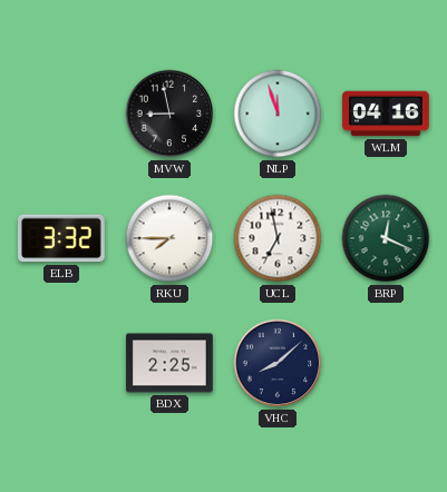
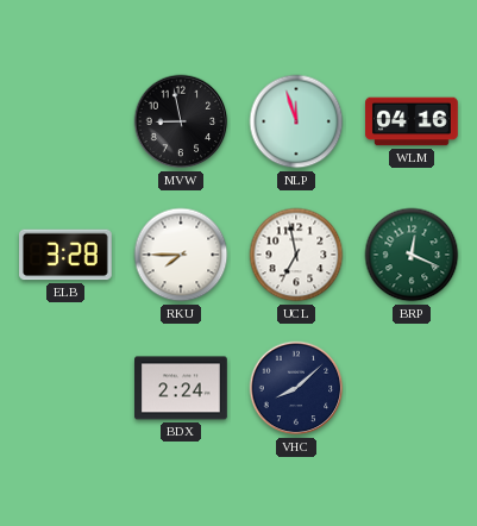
ELB: 3:32 -> 3:28 (67, 255)
BDX: 2:25 -> 2:24 (182, 388)
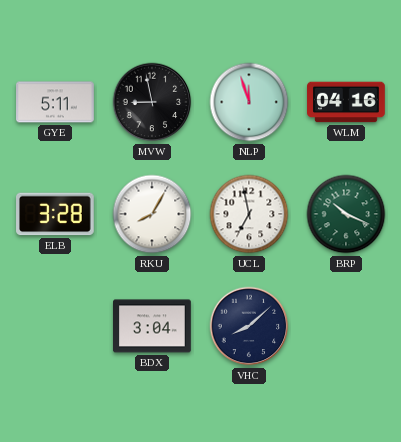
GYE: none -> 5:11 (55, 102)
RKU: 7:45 -> 8:05 (152, 214)
BRP: 12:19 -> 10:19 (346, 214)
BDX: 2:24 -> 3:04 (153, 326)
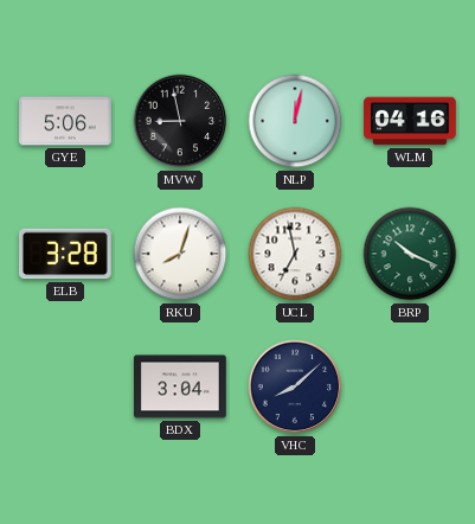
GYE: 5:11 -> 5:06 (65, 121)
NLP: 11:57 -> 12:02 (295, 121)
RKU: 8:05 -> 8:03 (180, 254)
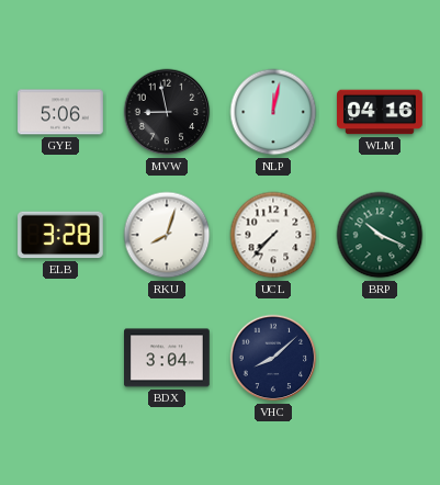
UCL: 6:58 -> 7:37 (273, 235)
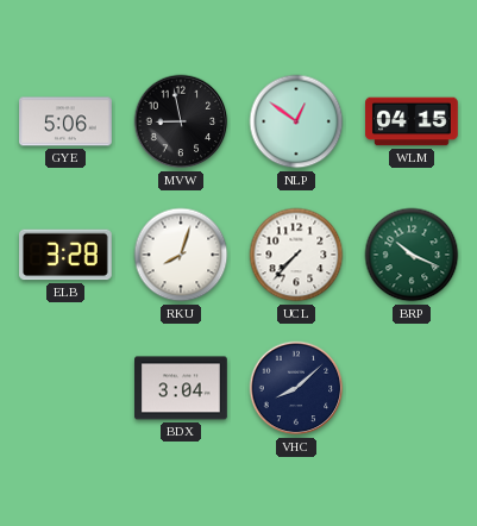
NLP: 12:02 -> 12:51 (296, 121)
WLM: 04:16 -> 04:15 (412, 121)
